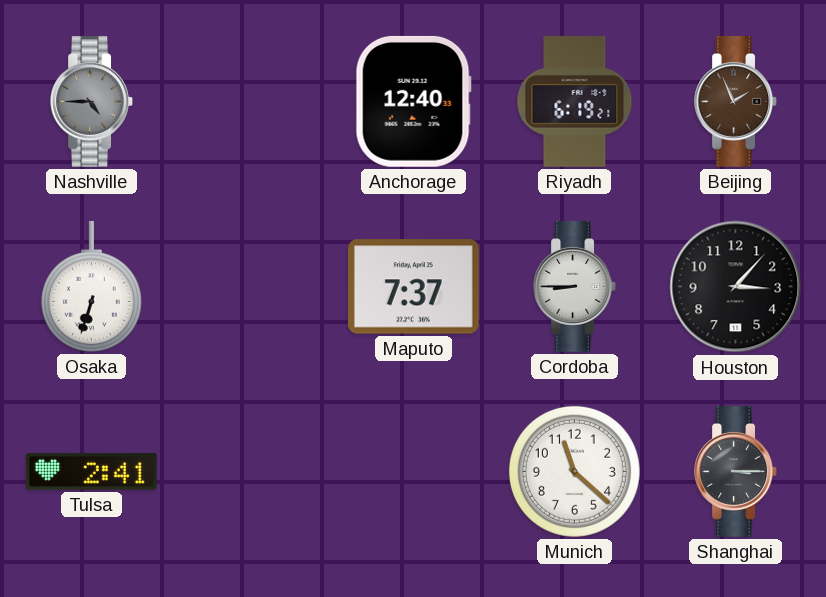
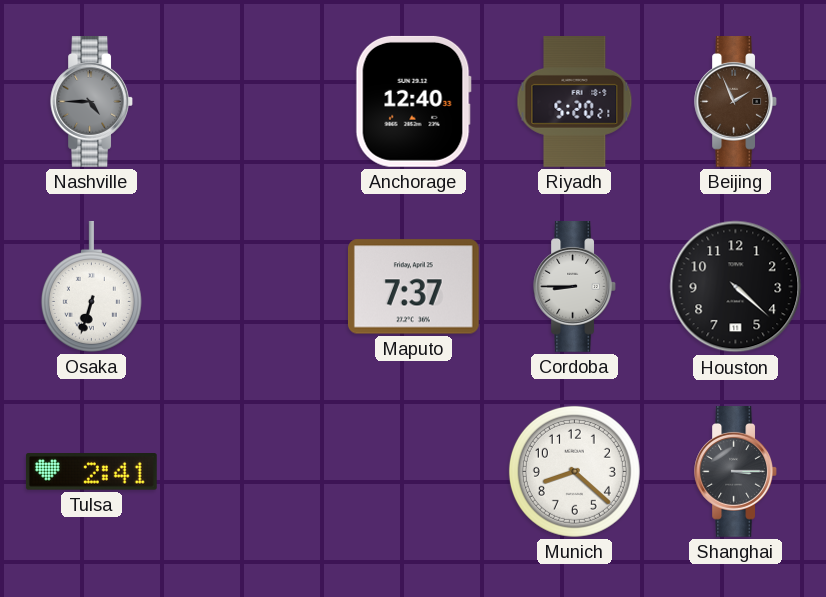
Riyadh: 6:19 -> 5:20 (575, 102)
Houston: 3:07 -> 4:22 (736, 287)
Munich: 11:22 -> 8:22 (574, 471)
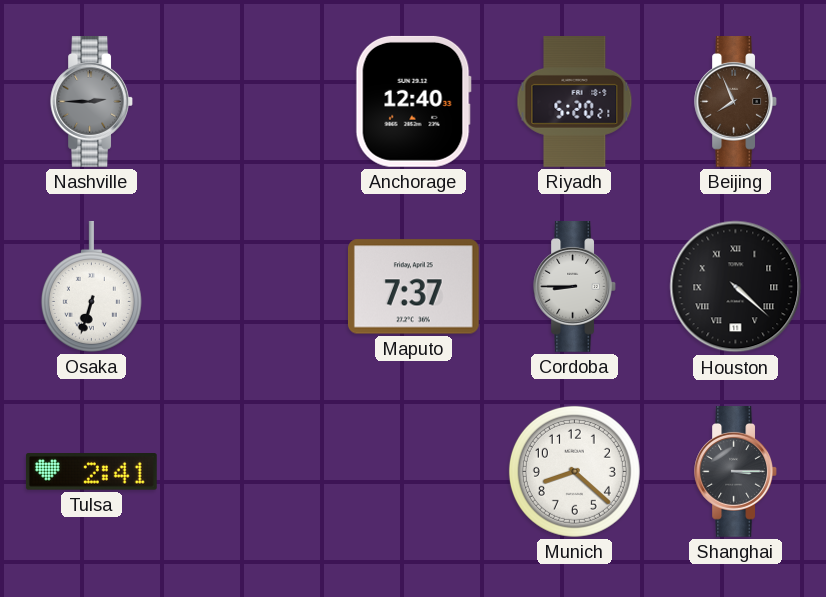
Nashville: 4:45 -> 2:45 (91, 102)
Beijing: 1:56 -> 7:56 (735, 102)
Houston numerals: Arabic -> Roman (736, 287)
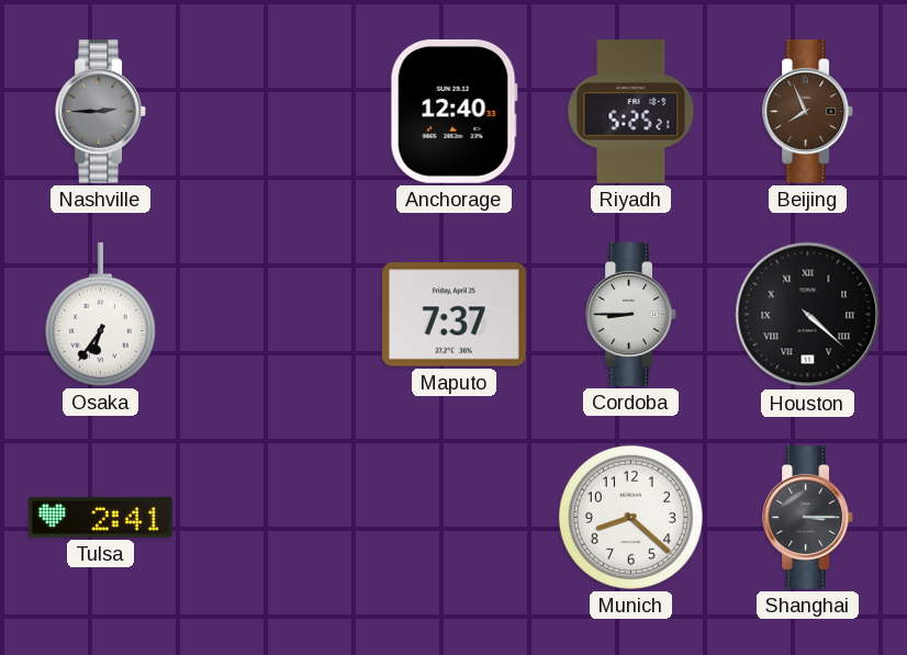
Riyadh: 5:20 -> 5:25 (631, 112)
Osaka: 6:33 -> 6:36 (100, 314)
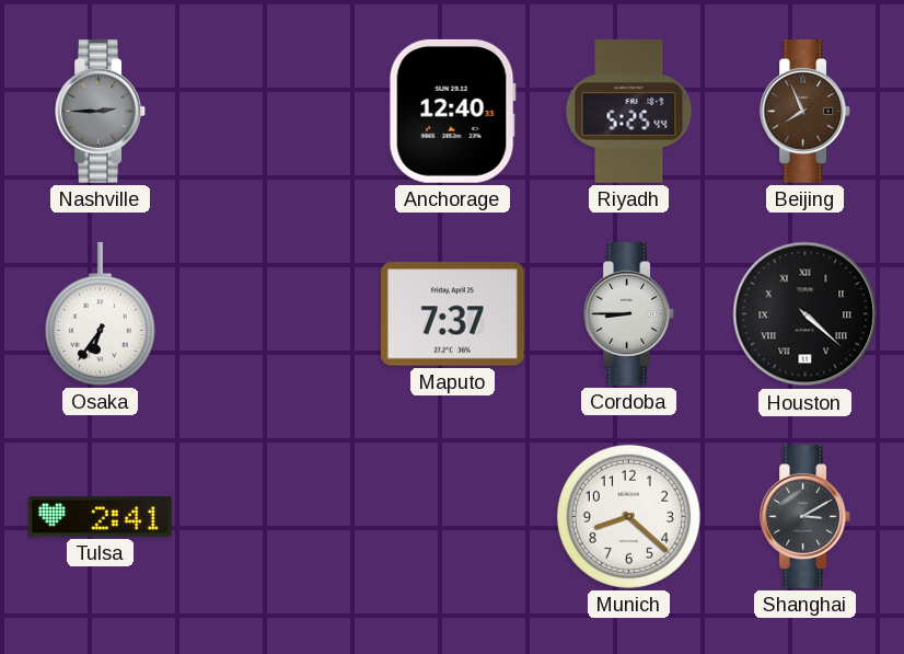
Riyadh: 5:25:21 -> 5:25:44 (629, 112)
Shanghai: 3:15 -> 3:10 (804, 517)
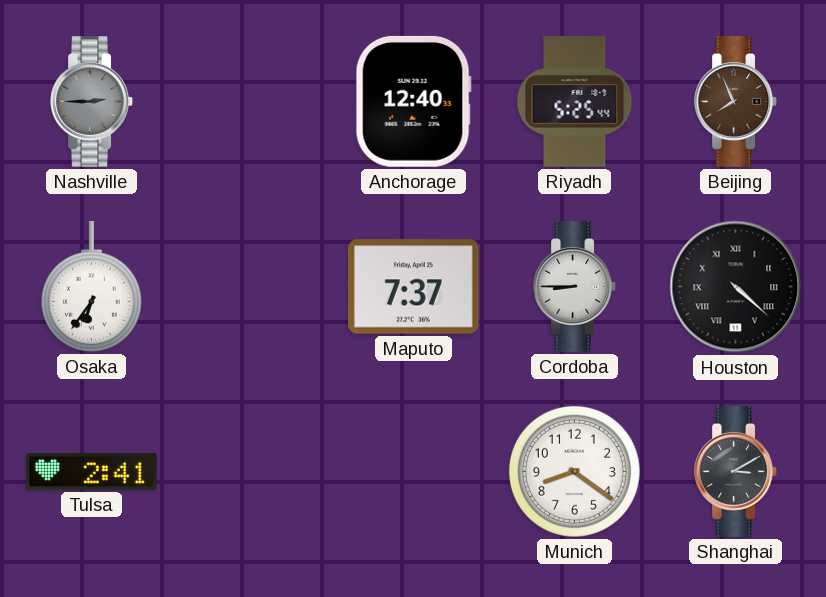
Munich: 8:22 -> 8:21 (574, 471)
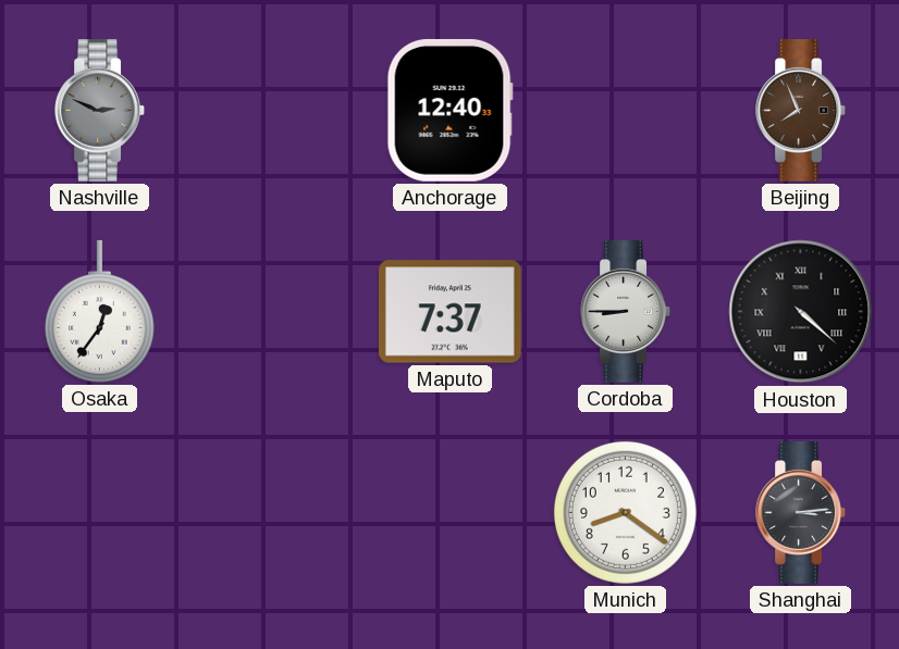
Nashville: 2:45 -> 2:49 (99, 111)
Riyadh: 5:25 -> none (575, 102)
Osaka: 6:36 -> 12:36 (99, 311)
Tulsa: 2:41 -> none (91, 472)
Shanghai: 3:10 -> 3:14 (800, 513)
